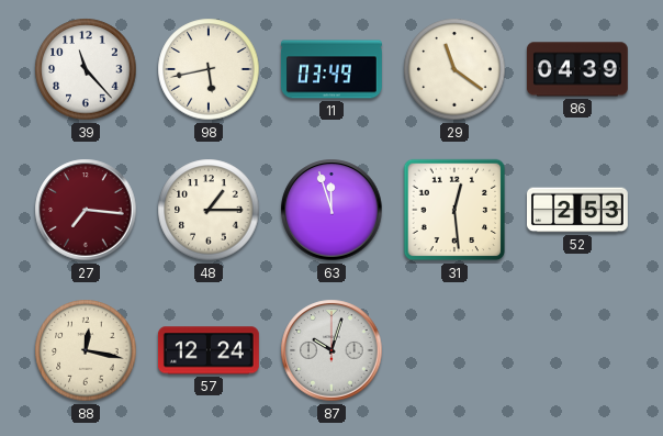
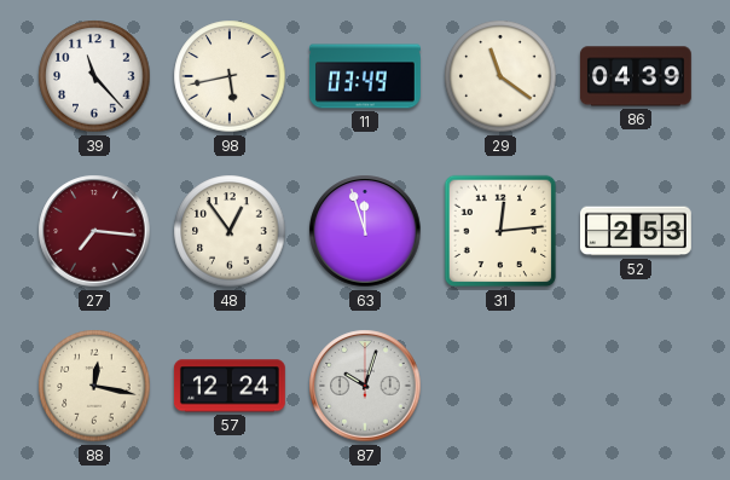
48: 1:15 -> 12:54 (230, 231)
31: 12:29 -> 12:14 (500, 231)
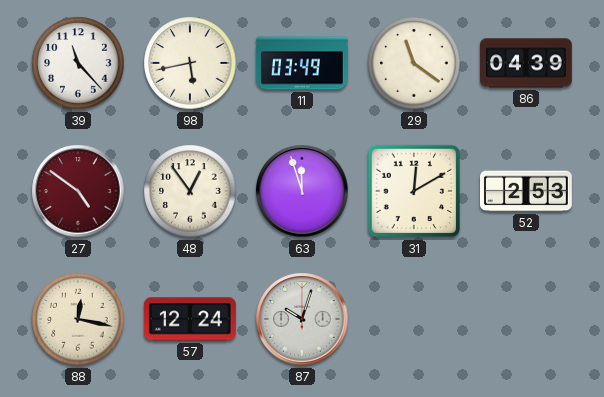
27: 7:16 -> 4:51 (78, 191)
31: 12:14 -> 12:10 (414, 191)
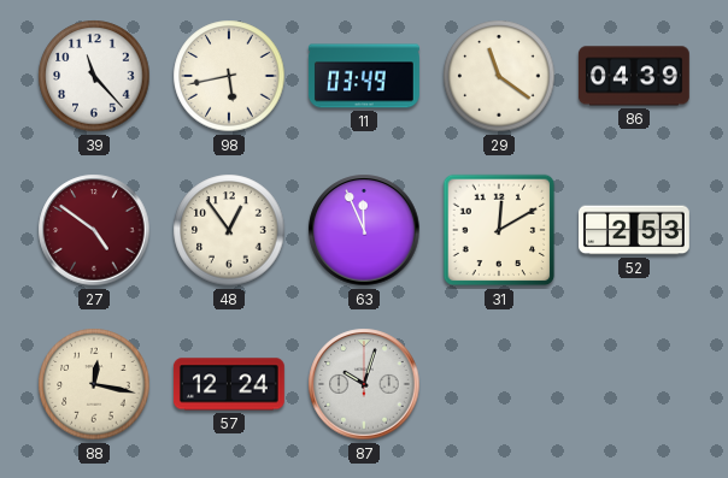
63: 11:57 -> 11:56 (364, 230)
